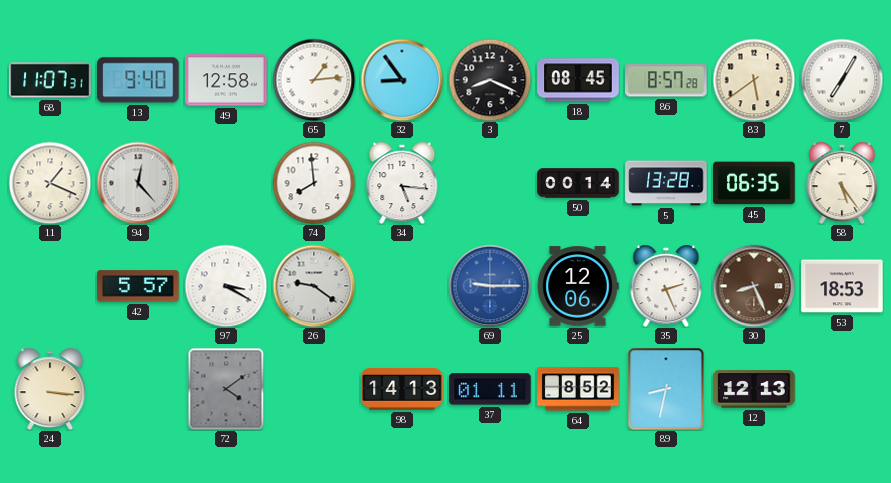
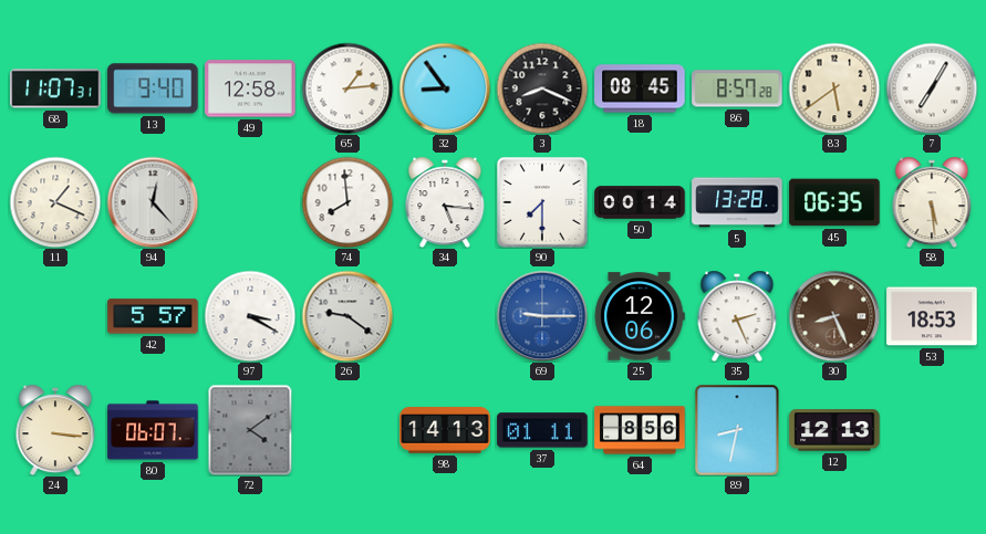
90: none -> 7:30 (543, 203)
58: 5:24 -> 5:29 (932, 202)
80: none -> 06:07 (153, 430)
64: 8:52 -> 8:56 (640, 430)
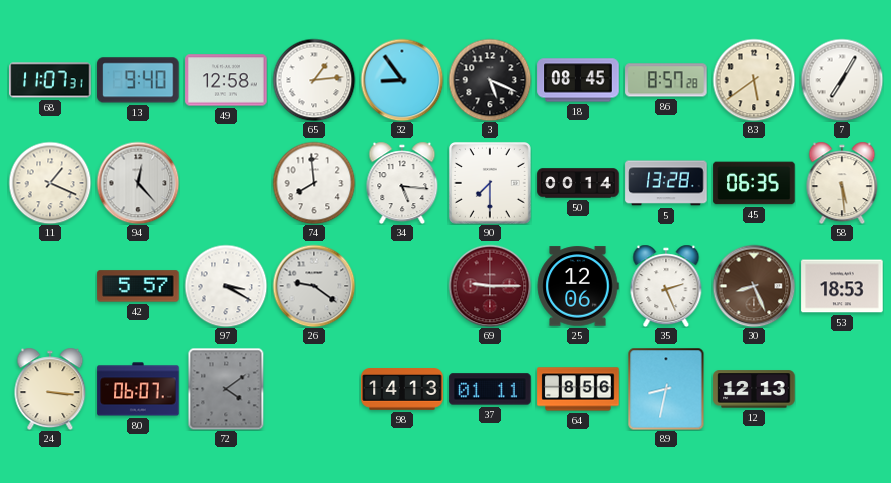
3: 8:19 -> 5:19 (490, 80)
69 dial: blue -> burgundy (490, 286)
